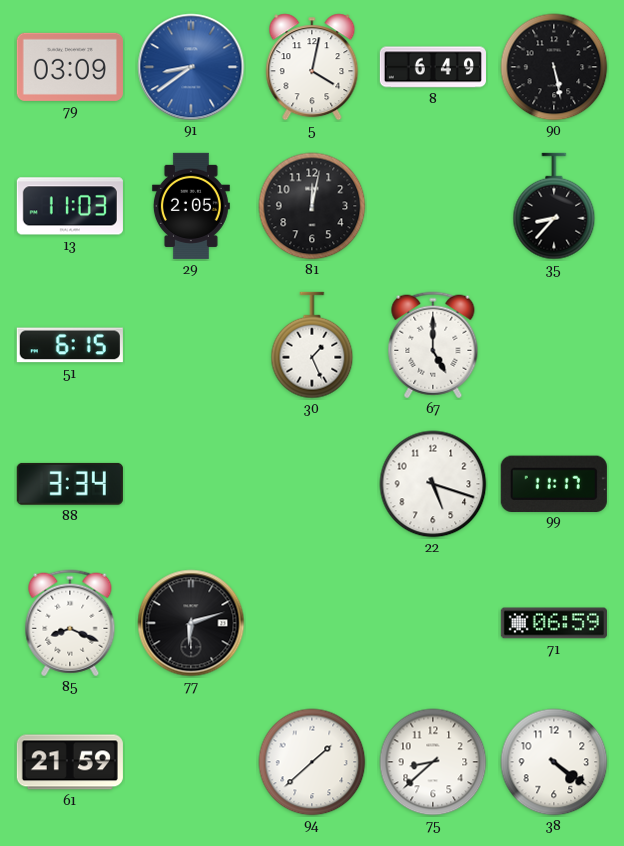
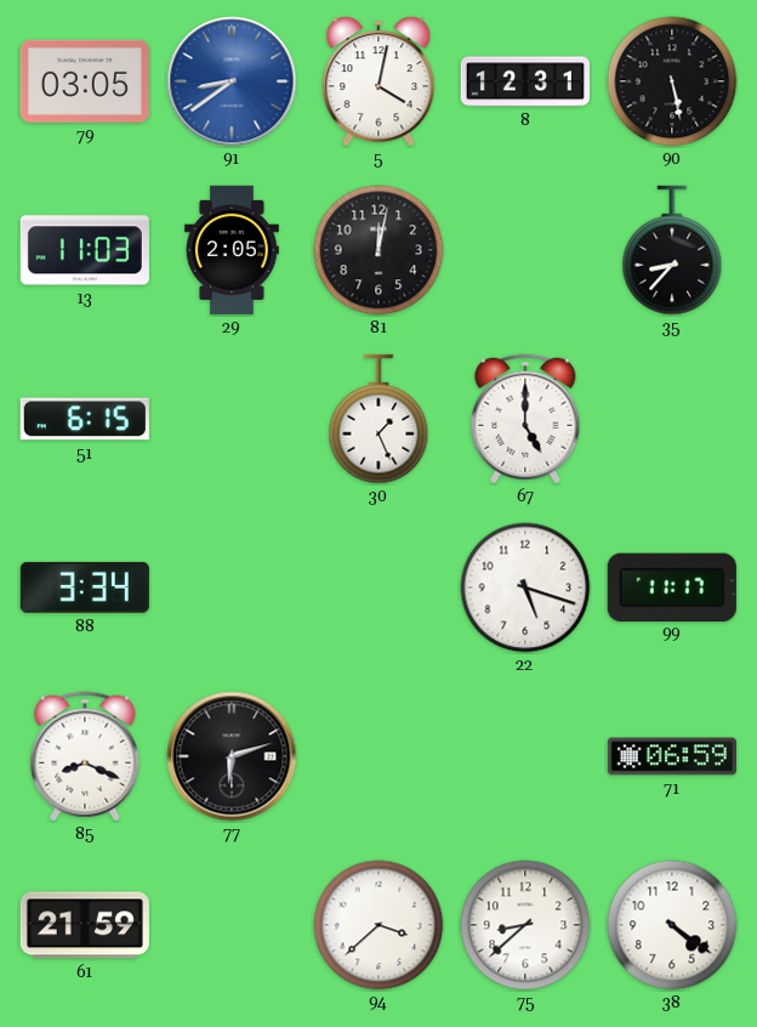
79: 03:09 -> 03:05 (85, 81)
8: 6:49 -> 12:31 (525, 81)
94: 1:38 -> 3:38 (378, 925)
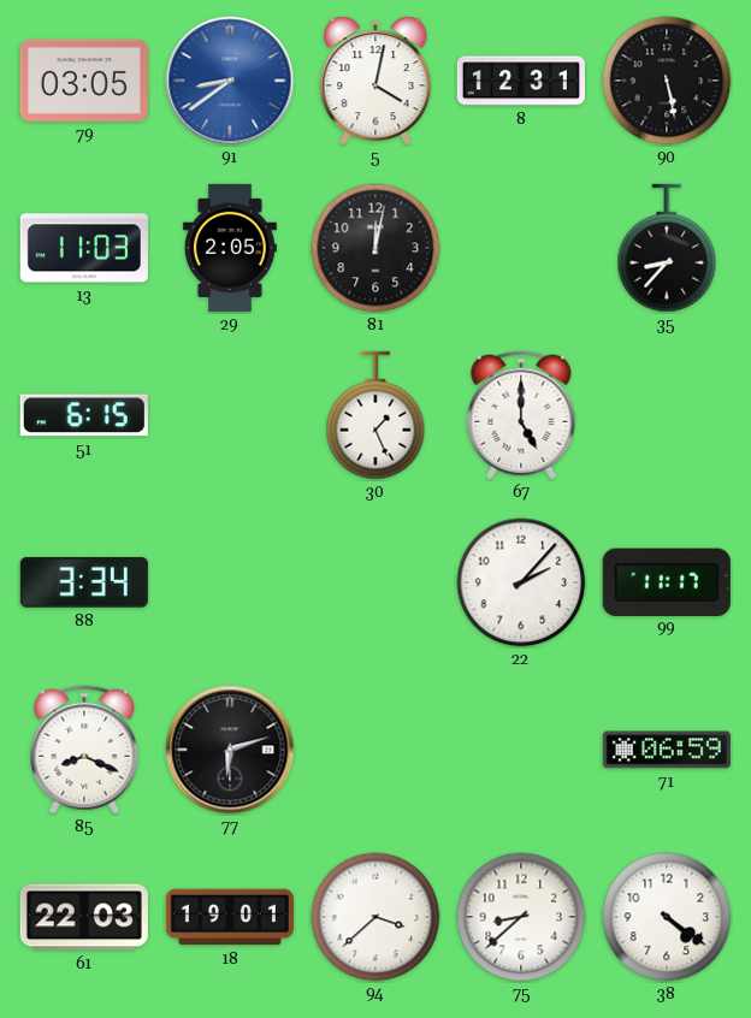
22: 5:18 -> 2:07 (521, 582)
61: 21:59 -> 22:03 (84, 917)
18: none -> 19:01 (230, 917)
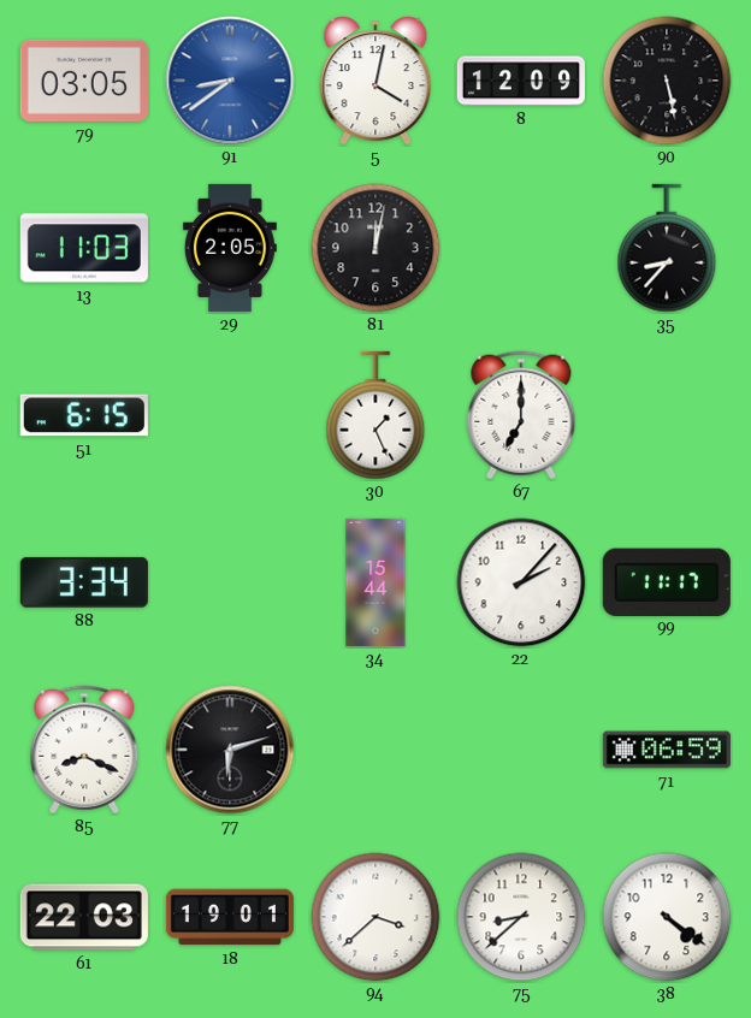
8: 12:31 -> 12:09 (521, 81)
67: 5:00 -> 7:00 (521, 415)
34: none -> 15:44 (375, 582)
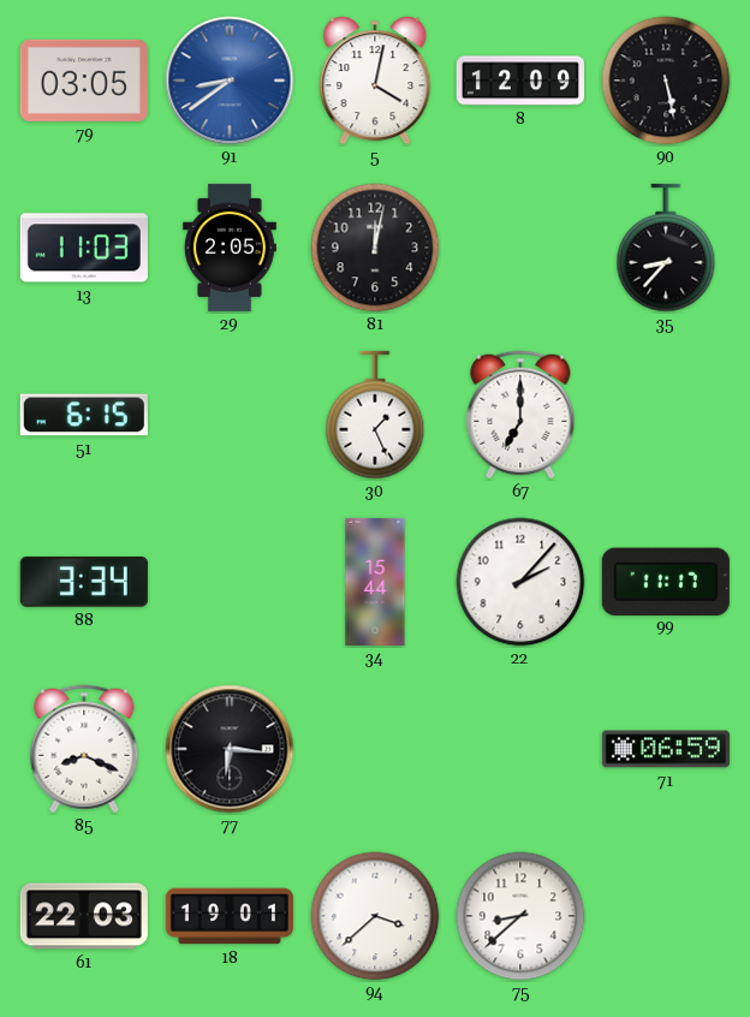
77: 6:12 -> 6:16 (230, 749)
38: 4:21 -> none (667, 917)
